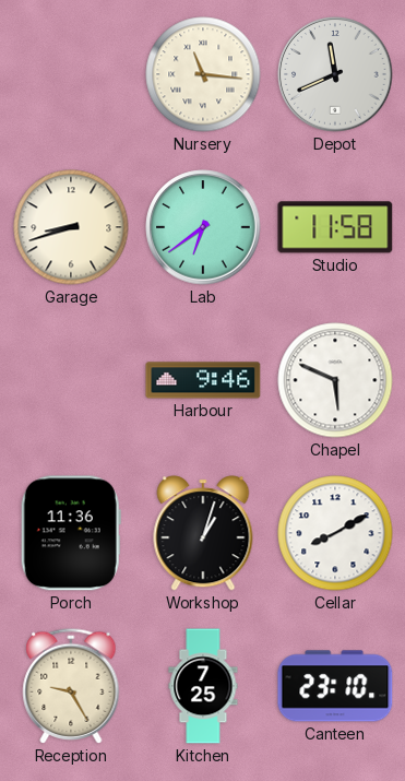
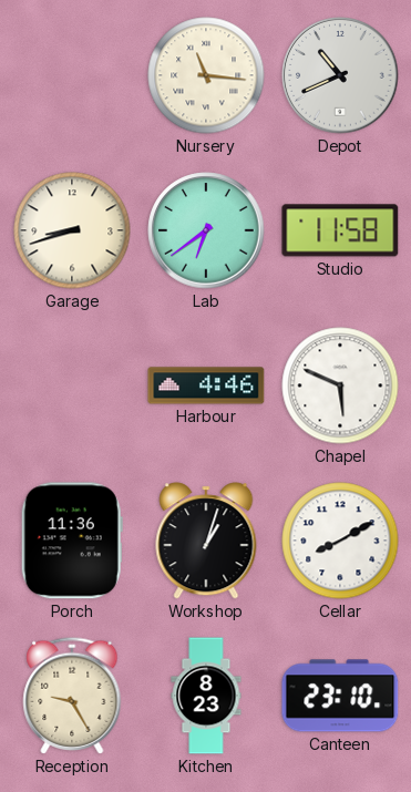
Depot: 11:41 -> 10:41 (340, 75)
Harbour: 9:46 -> 4:46 (206, 385)
Kitchen: 7:25 -> 8:23 (206, 696)
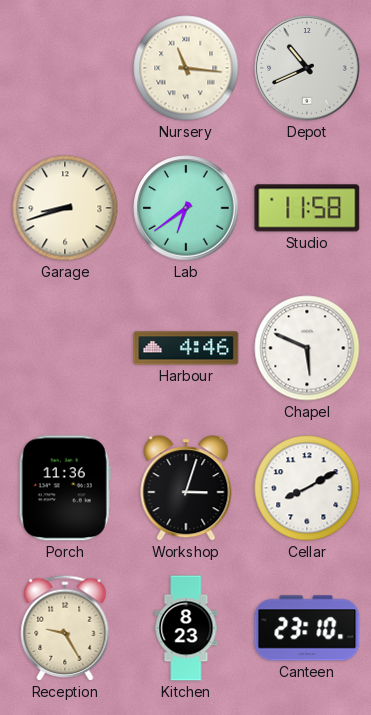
Workshop: 1:03 -> 3:03 (186, 488)
